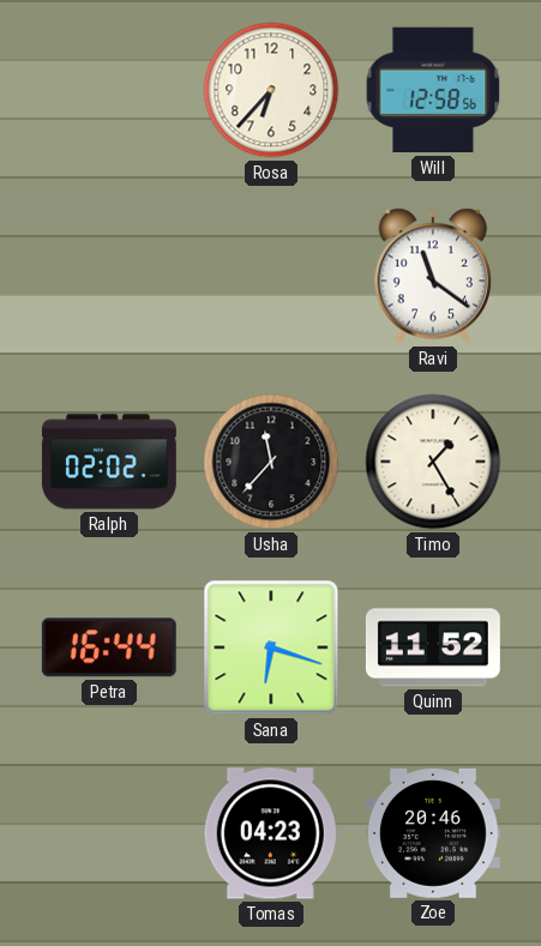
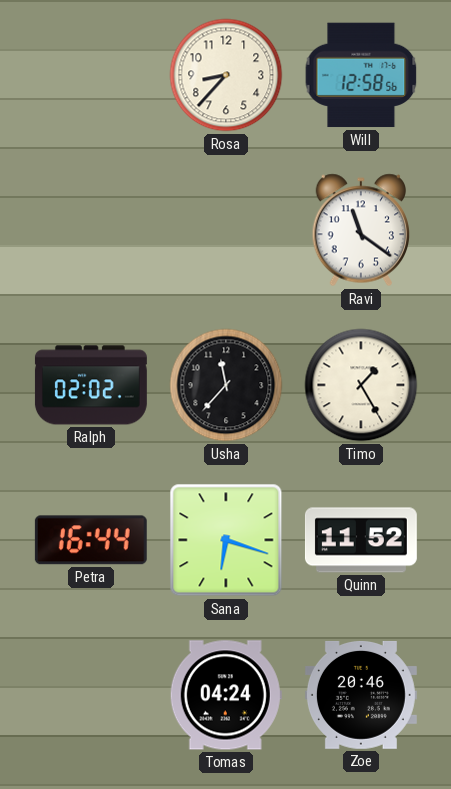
Rosa: 6:37 -> 8:37 (226, 75)
Tomas: 04:23 -> 04:24 (226, 695)
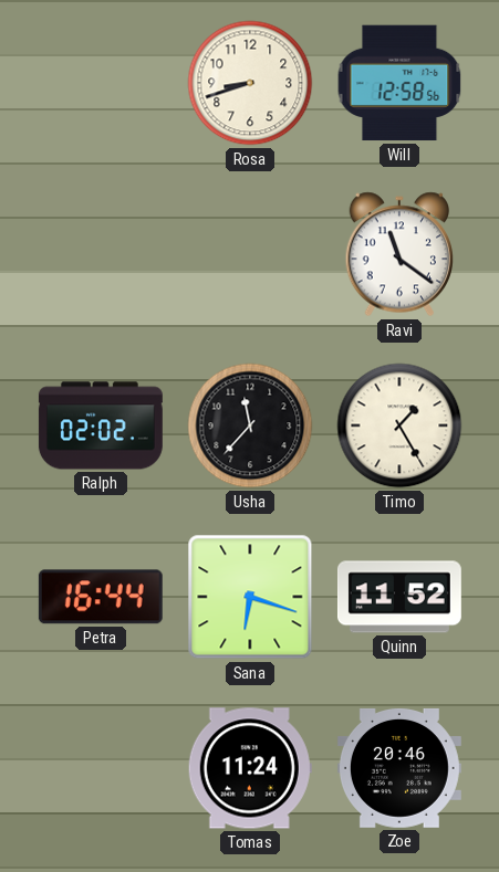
Rosa: 8:37 -> 8:42 (250, 83)
Tomas: 04:24 -> 11:24 (250, 768)
